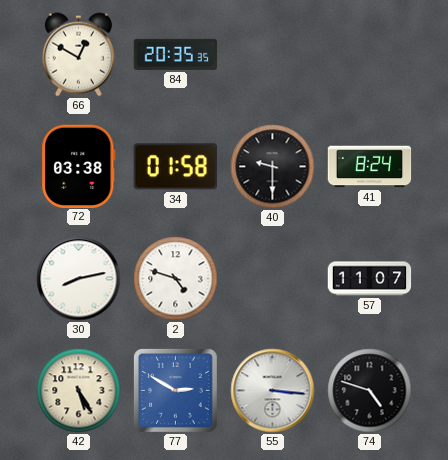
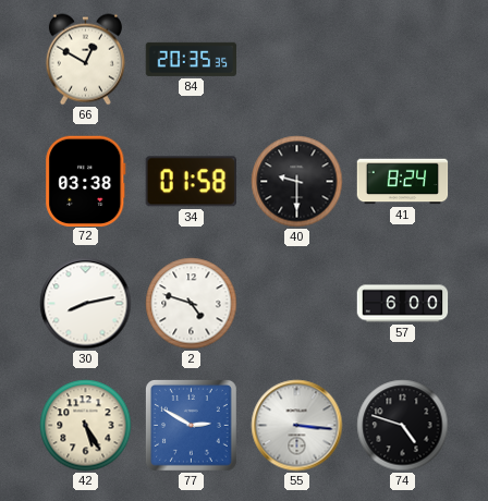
57: 11:07 -> 6:00 (403, 304)
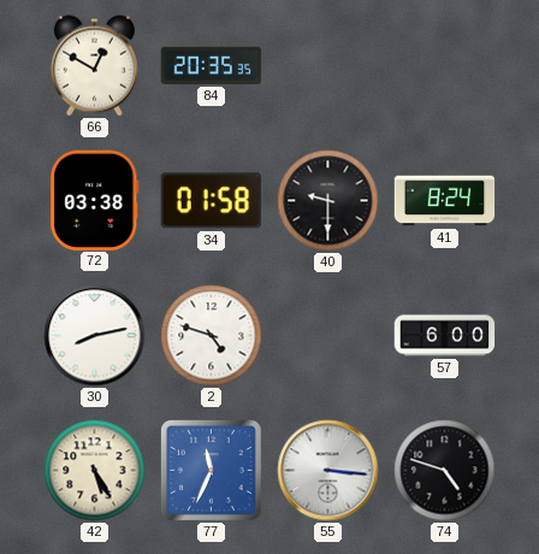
77: 2:50 -> 11:34 (211, 470)
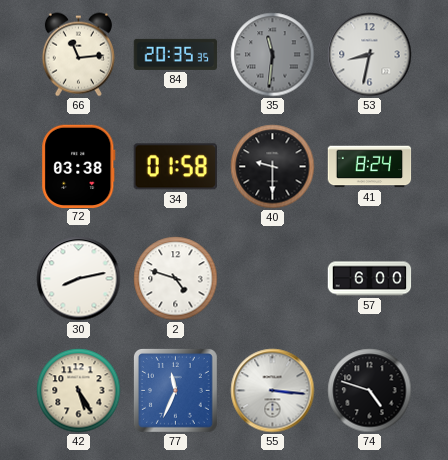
66: 12:50 -> 11:14 (78, 55)
35: none -> 11:31 (273, 55)
53: none -> 8:32 (370, 55)
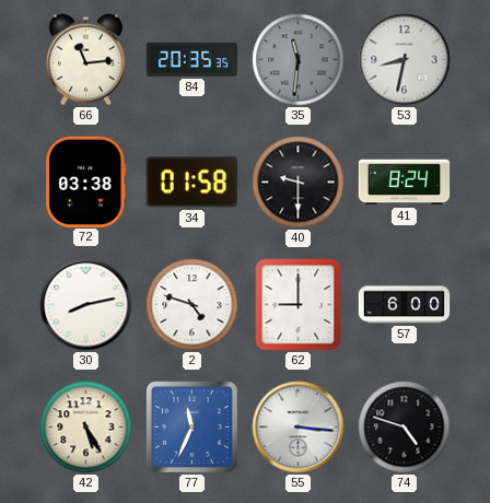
62: none -> 9:00 (299, 305)
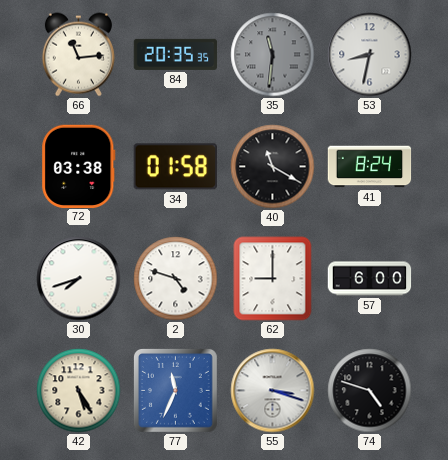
40: 9:30 -> 11:20 (273, 167)
30: 8:13 -> 7:42 (79, 279)
55: 3:16 -> 3:18 (273, 391)
